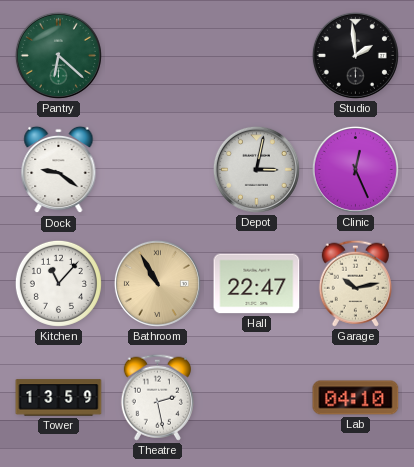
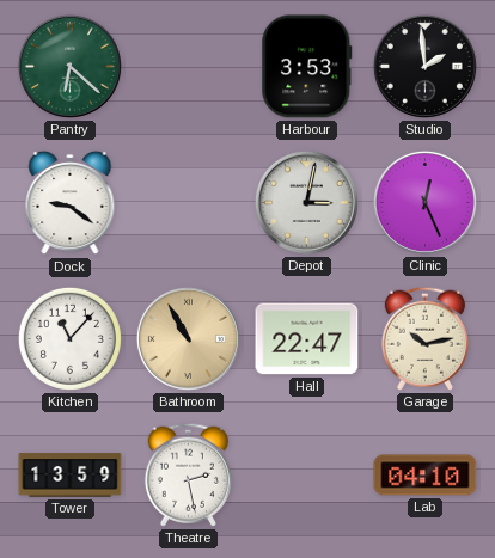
Harbour: none -> 3:53 (307, 67)
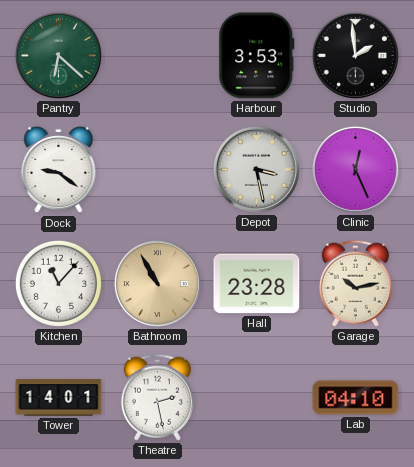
Depot: 3:02 -> 3:28 (256, 169)
Hall: 22:47 -> 23:28 (257, 284)
Tower: 13:59 -> 14:01 (59, 398)
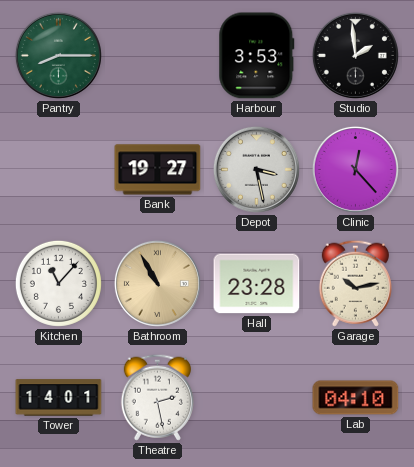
Pantry: 6:22 -> 8:15 (58, 55)
Dock: 9:21 -> none (59, 170)
Bank: none -> 19:27 (158, 170)
Clinic: 12:26 -> 12:23 (355, 169)
